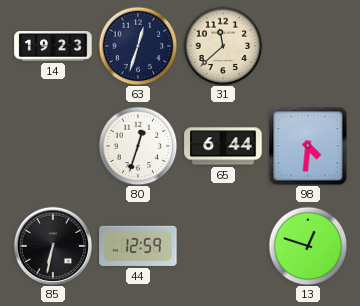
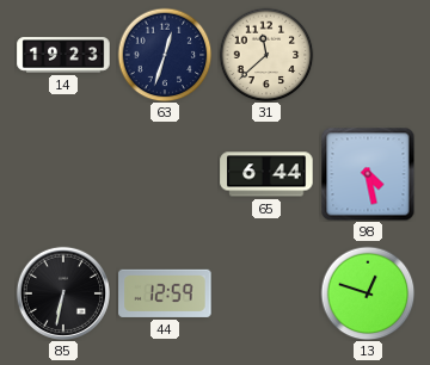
80: 12:33 -> none (138, 146)
98: 4:31 -> 4:28 (368, 174)
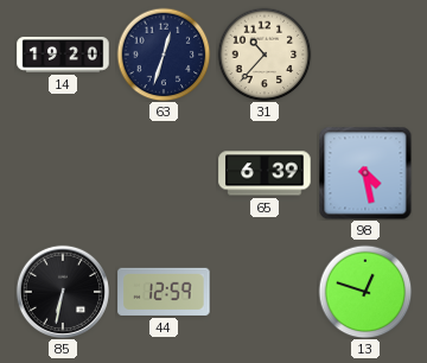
14: 19:23 -> 19:20 (63, 55)
31: 11:38 -> 10:37 (265, 55)
65: 6:44 -> 6:39 (265, 173)
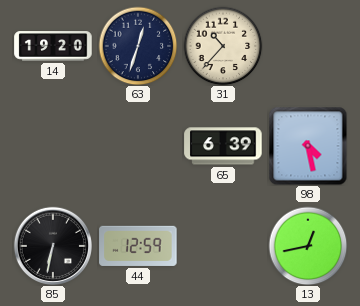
13: 12:48 -> 12:43 (308, 246)
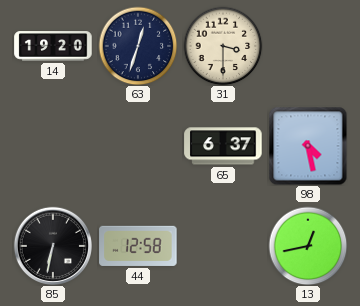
31: 10:37 -> 3:30 (223, 46)
65: 6:39 -> 6:37 (223, 146)
44: 12:59 -> 12:58 (138, 246)
